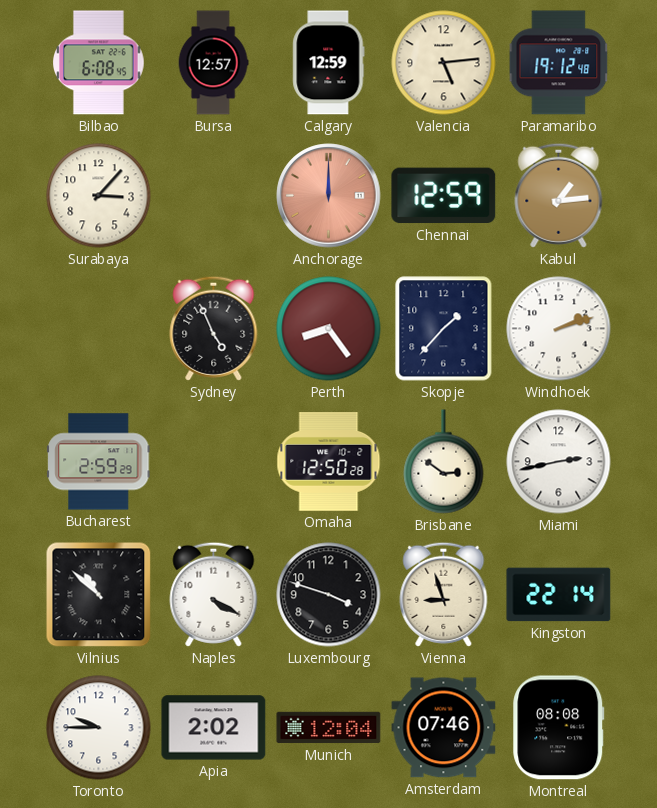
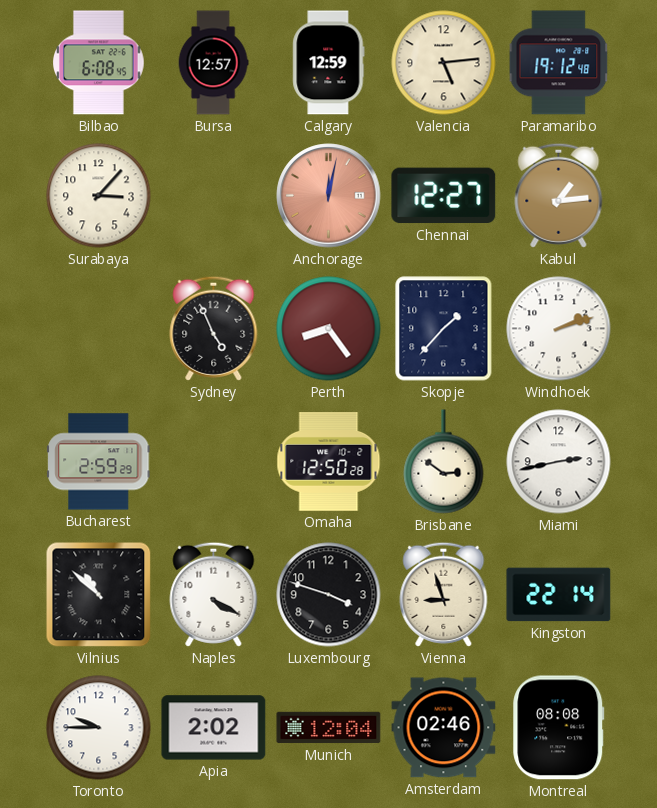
Anchorage: 12:00 -> 12:02 (329, 196)
Chennai: 12:59 -> 12:27 (444, 196)
Amsterdam: 07:46 -> 02:46 (444, 728)
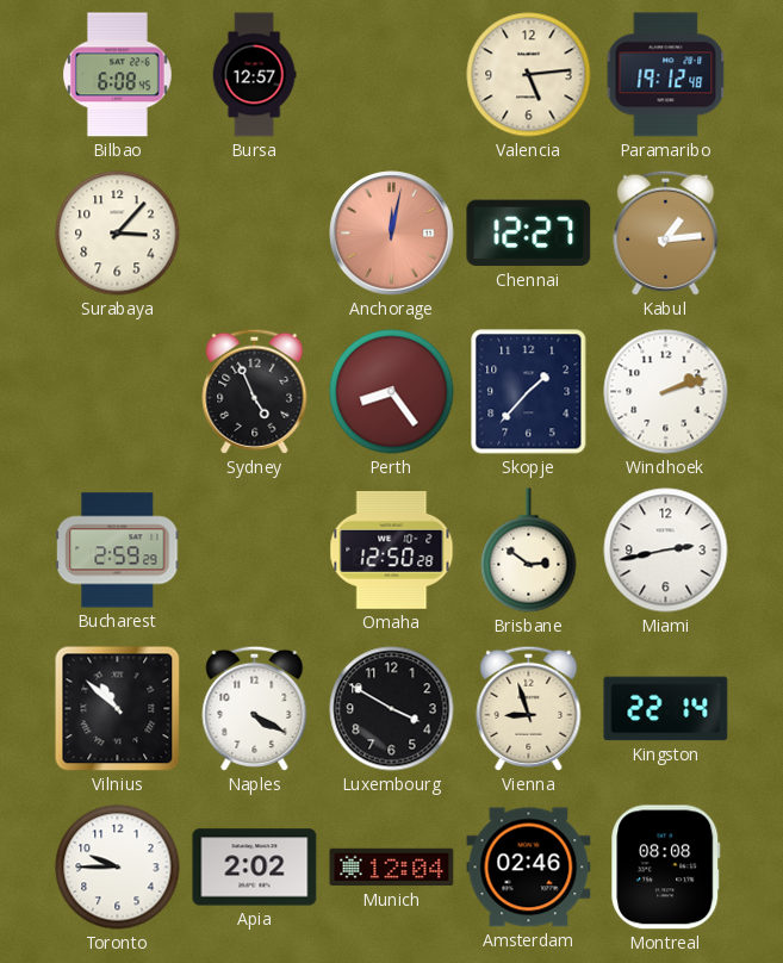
Calgary: 12:59 -> none (329, 63)
Luxembourg: 3:48 -> 3:50 (392, 709)
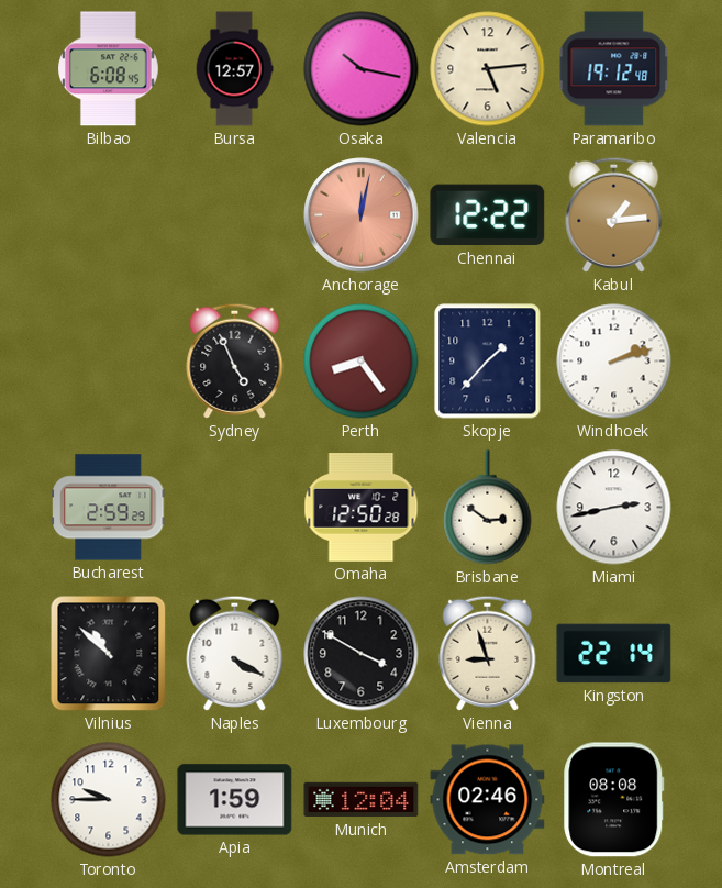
Osaka: none -> 10:17 (362, 69)
Surabaya: 3:07 -> none (118, 234)
Chennai: 12:27 -> 12:22 (488, 215)
Apia: 2:02 -> 1:59 (235, 800)
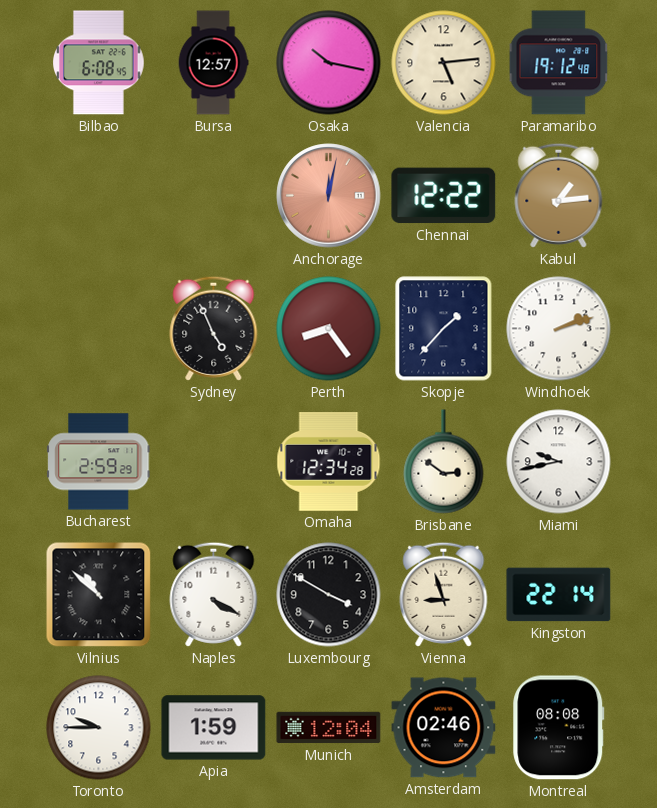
Omaha: 12:50 -> 12:34 (329, 462)
Miami: 2:43 -> 9:43 (559, 462)
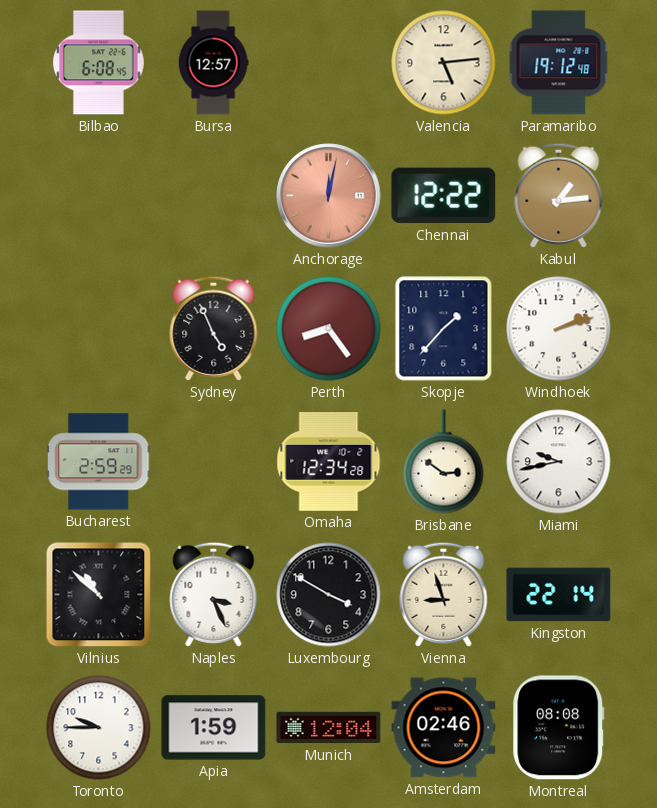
Osaka: 10:17 -> none (329, 63)
Naples: 4:20 -> 3:26 (214, 594)
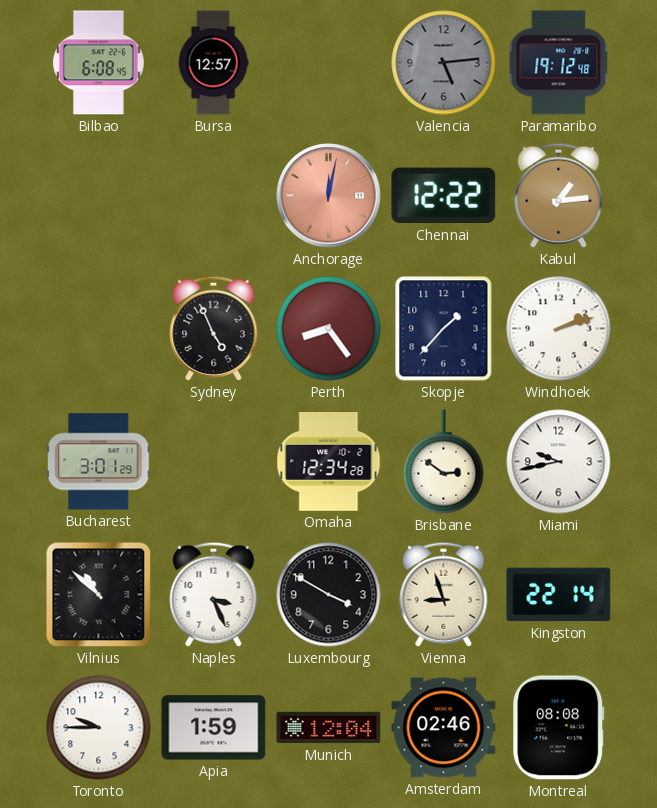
Valencia dial: cream -> grey (444, 63)
Bucharest: 2:59 -> 3:01 (99, 462)
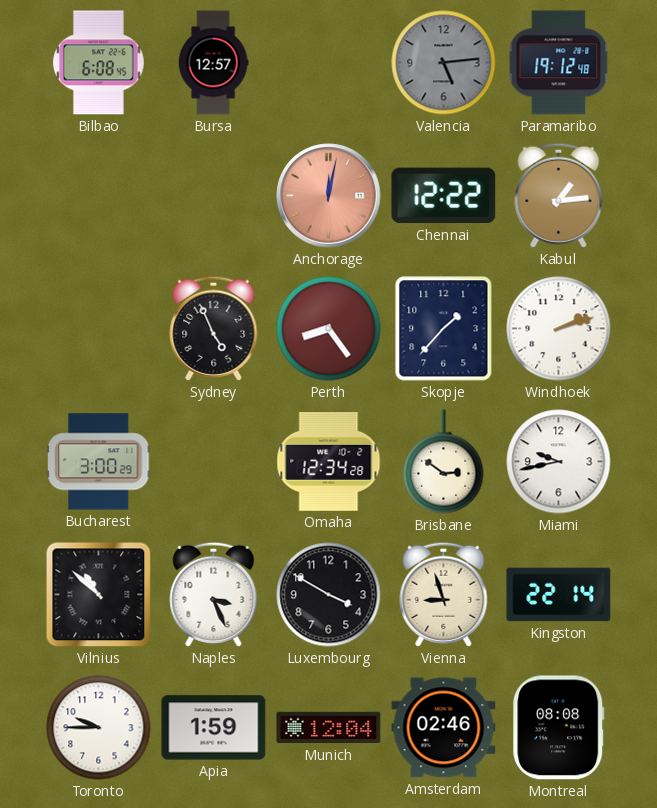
Bucharest: 3:01 -> 3:00 (99, 462)
